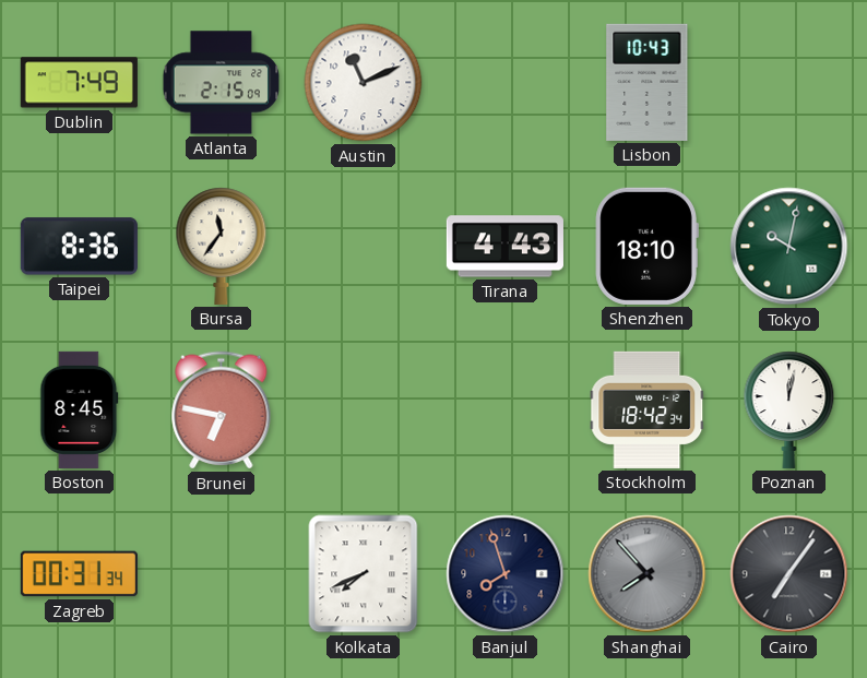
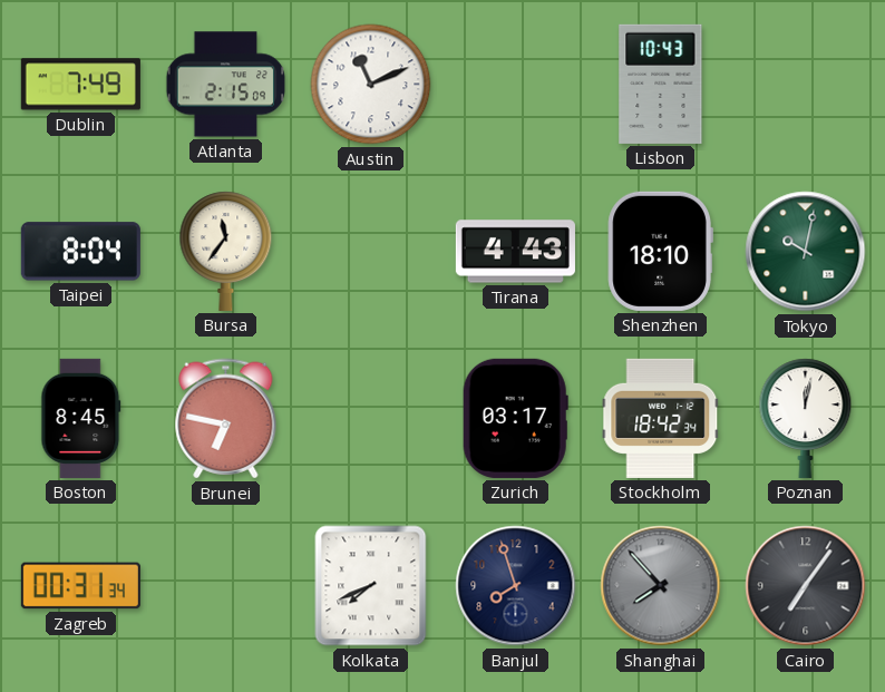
Taipei: 8:36 -> 8:04 (80, 252)
Zurich: none -> 03:17 (515, 418)
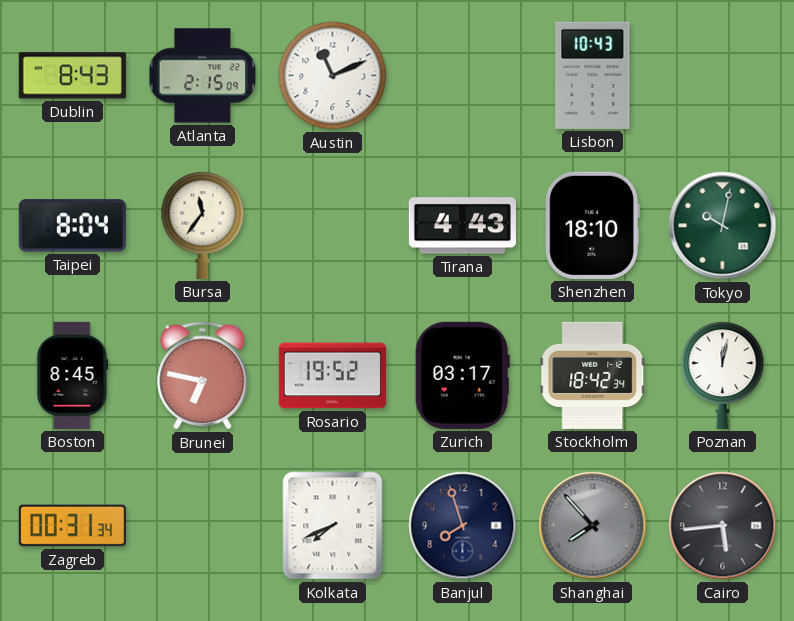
Dublin: 7:49 -> 8:43 (72, 76)
Rosario: none -> 19:52 (332, 376)
Cairo: 7:06 -> 5:44 (723, 526)
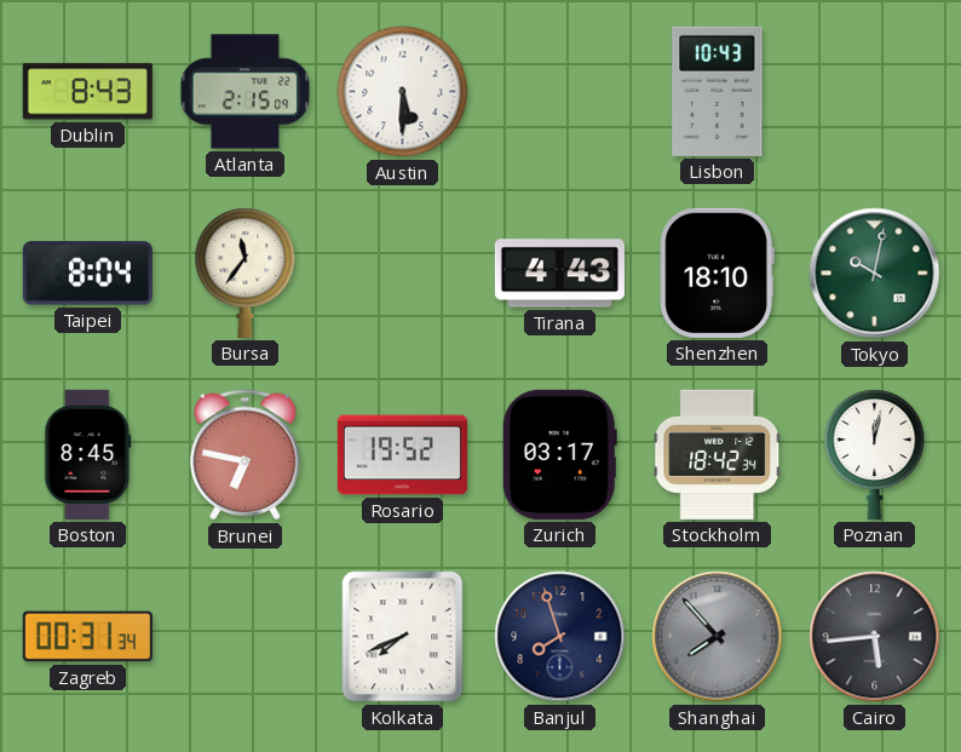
Austin: 11:11 -> 5:30 (403, 92)
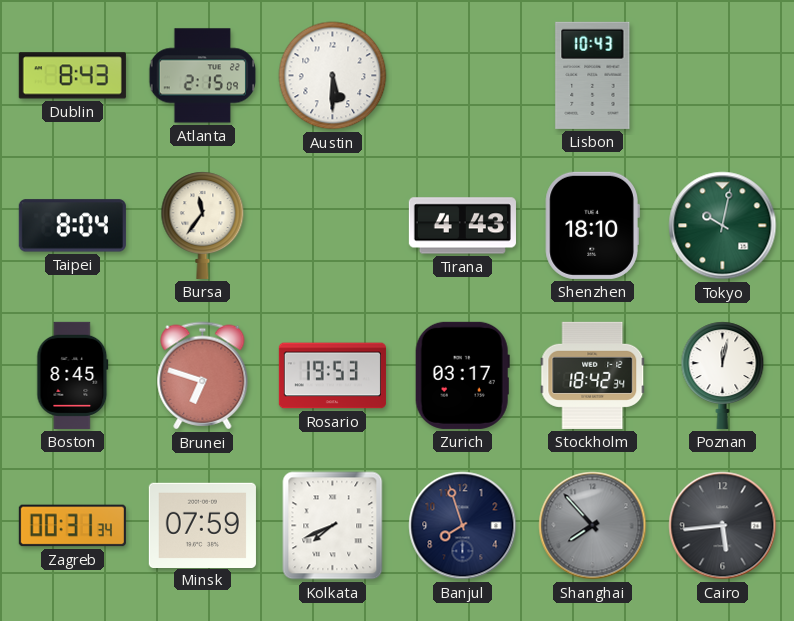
Brunei: 6:47 -> 6:48 (203, 376)
Rosario: 19:52 -> 19:53 (332, 376)
Minsk: none -> 07:59 (202, 525)
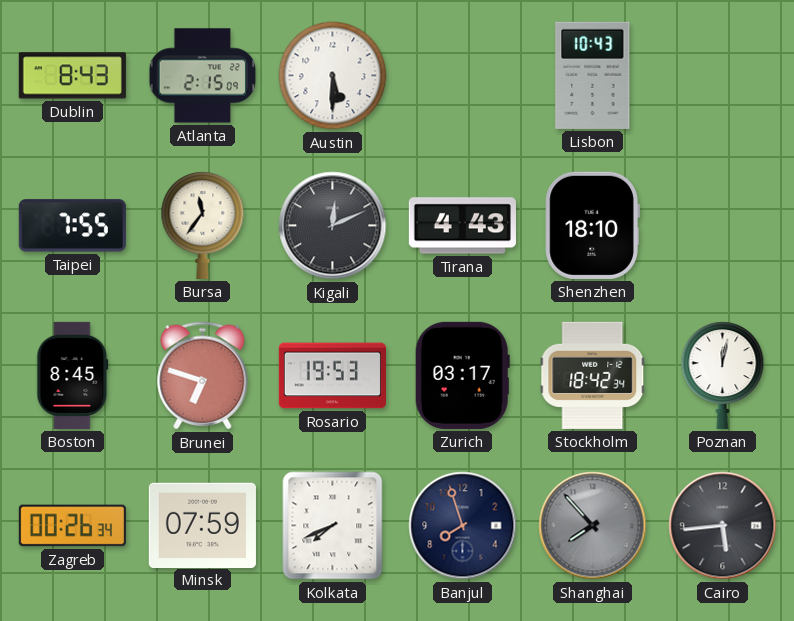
Taipei: 8:04 -> 7:55 (72, 226)
Kigali: none -> 12:11 (333, 226)
Tokyo: 10:02 -> none (723, 226)
Zagreb: 00:31 -> 00:26 (72, 526)
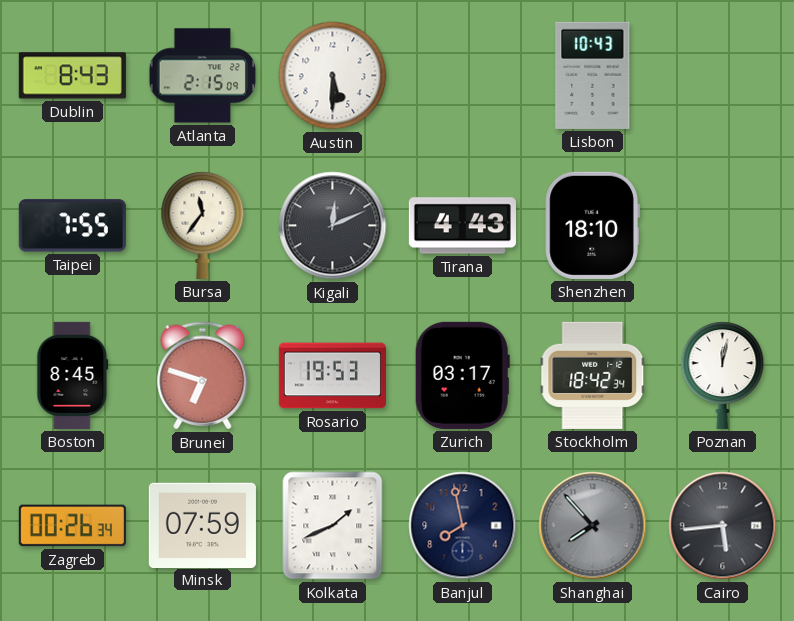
Kolkata: 7:41 -> 1:41 (333, 526)
Banjul: 7:57 -> 7:58 (463, 526)
